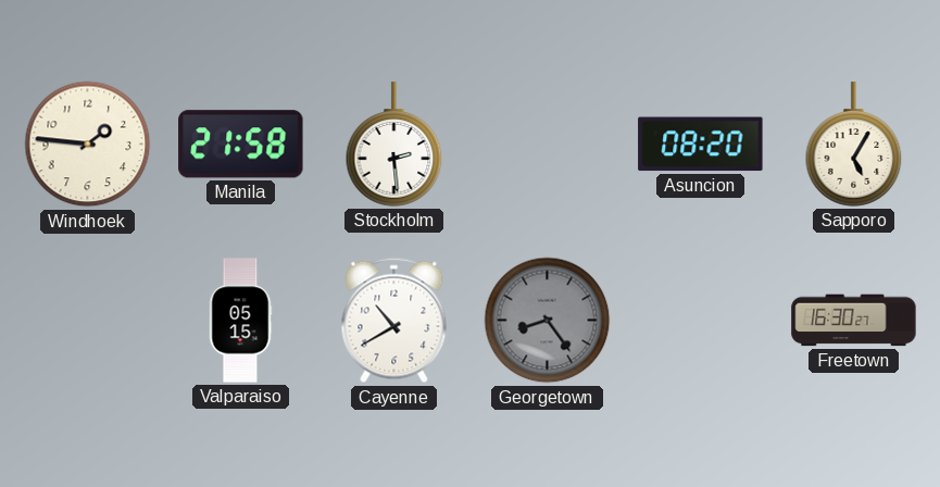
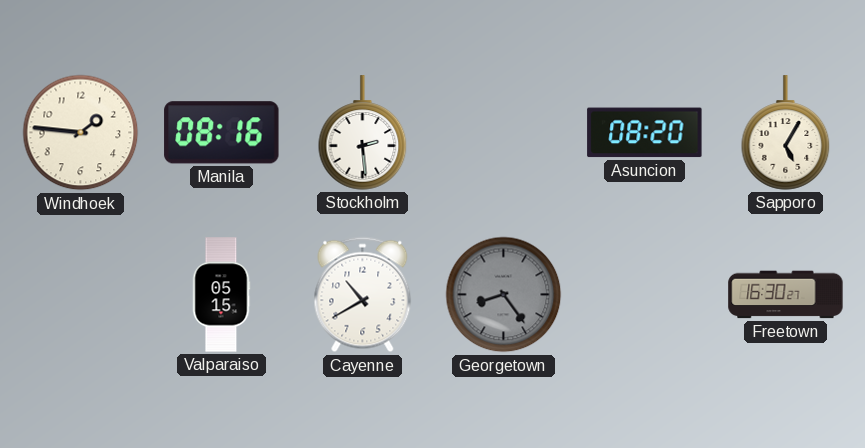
Manila: 21:58 -> 08:16 (222, 133)
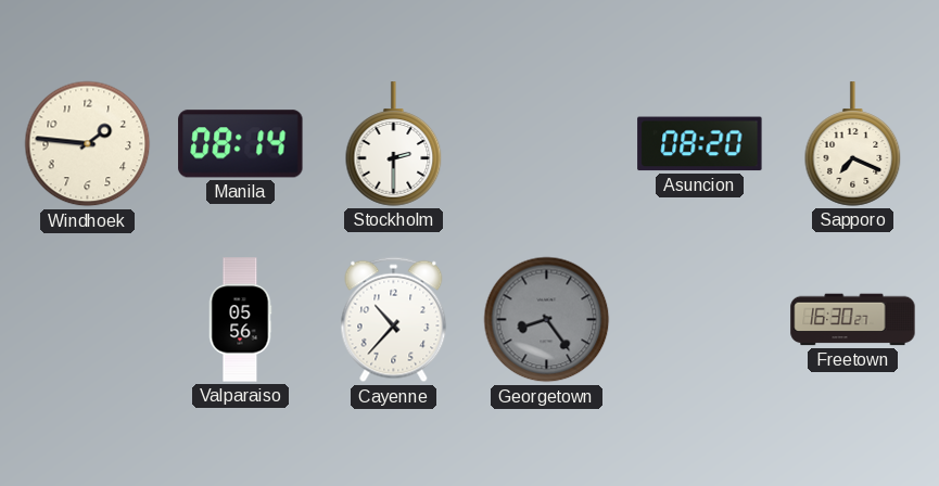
Manila: 08:16 -> 08:14 (241, 144)
Stockholm: 2:29 -> 2:30 (394, 144)
Sapporo: 5:05 -> 7:19 (853, 144)
Valparaiso: 05:15 -> 05:56 (240, 320)
Cayenne: 10:40 -> 10:37 (394, 320)
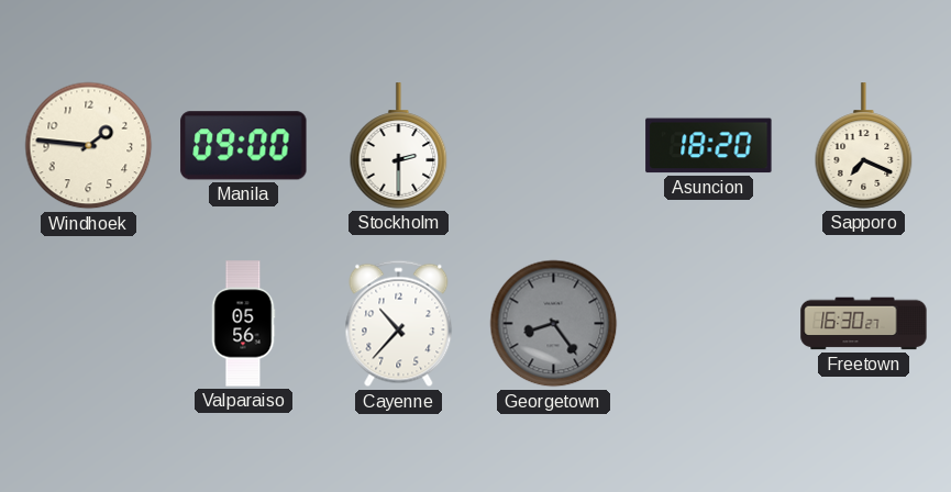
Manila: 08:14 -> 09:00 (244, 146)
Asuncion: 08:20 -> 18:20 (709, 146)
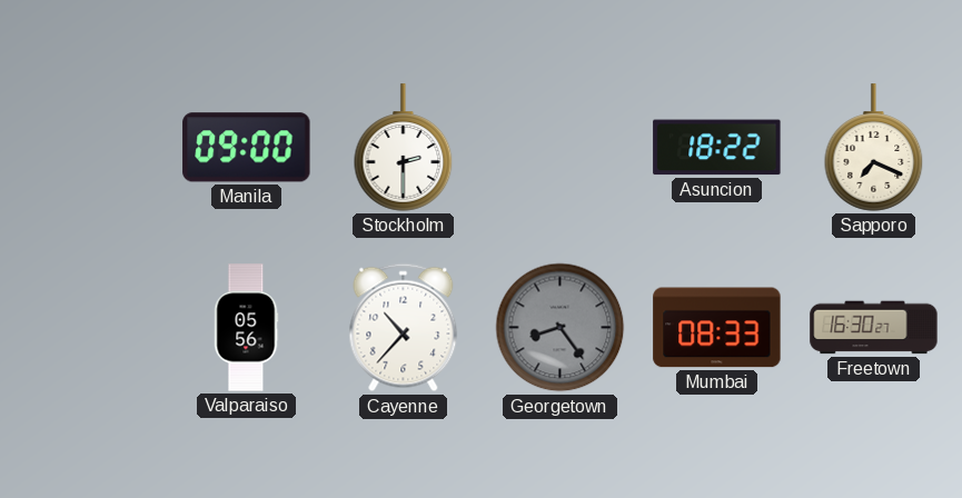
Windhoek: 1:46 -> none (89, 146)
Asuncion: 18:20 -> 18:22 (717, 148)
Mumbai: none -> 08:33 (717, 328)
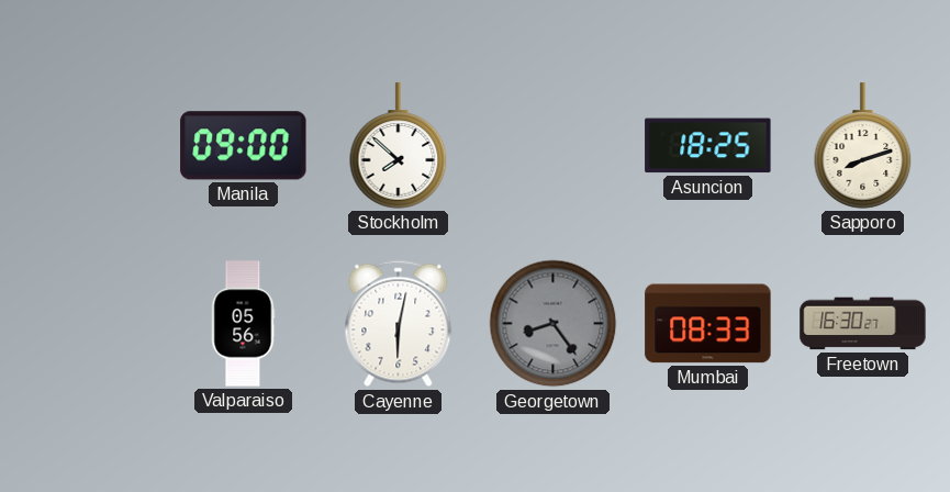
Stockholm: 2:30 -> 7:52 (399, 146)
Asuncion: 18:22 -> 18:25 (708, 146)
Sapporo: 7:19 -> 8:12 (863, 146)
Cayenne: 10:37 -> 6:02 (399, 324)
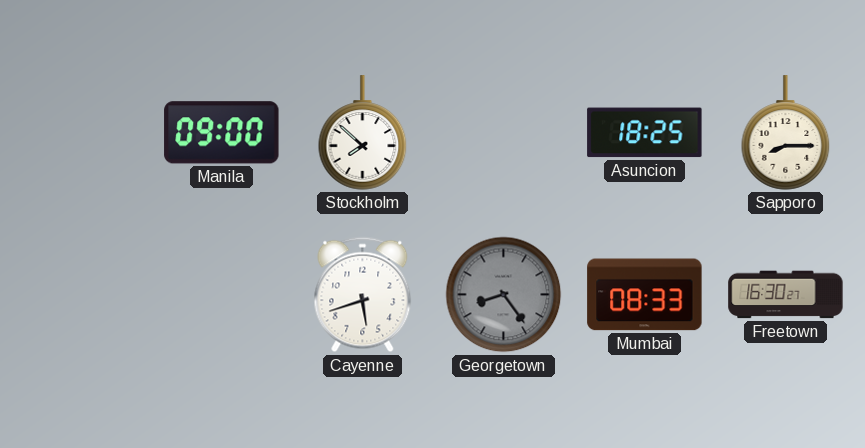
Sapporo: 8:12 -> 8:15 (786, 133)
Valparaiso: 05:56 -> none (243, 324)
Cayenne: 6:02 -> 5:42 (363, 295)
